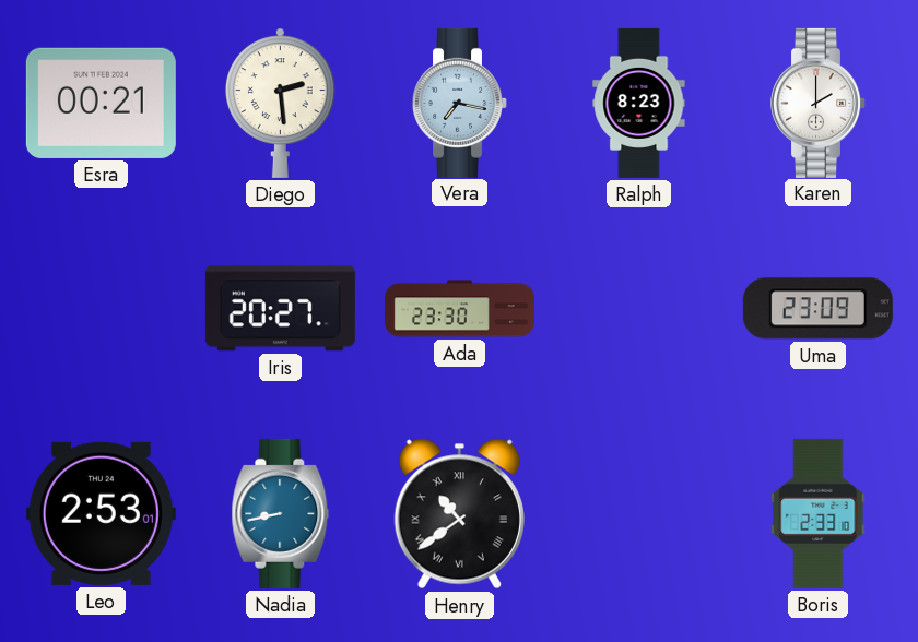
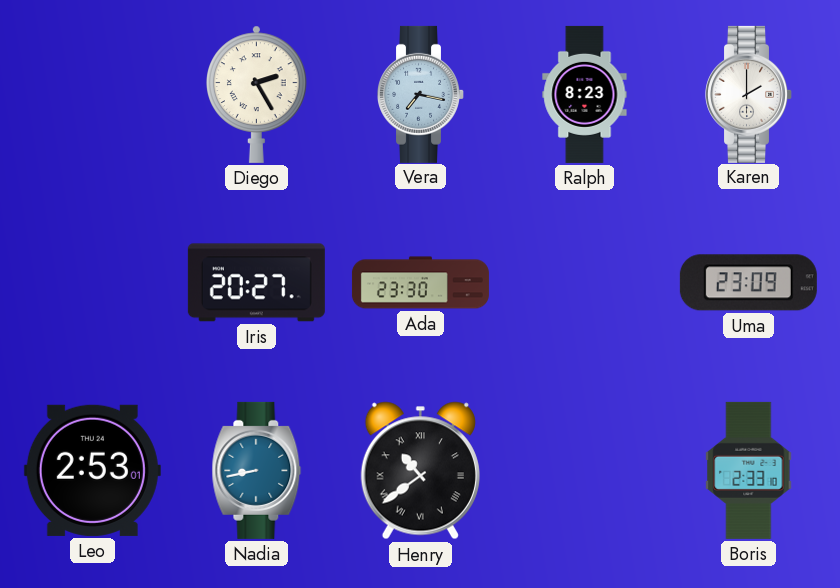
Esra: 00:21 -> none (101, 103)
Diego: 2:29 -> 2:25 (257, 94)
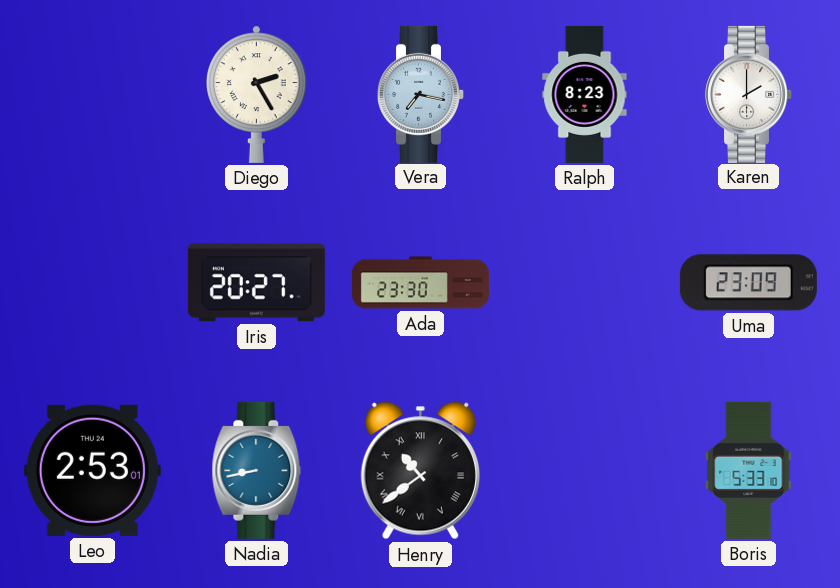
Boris: 2:33 -> 5:33 (749, 470)
